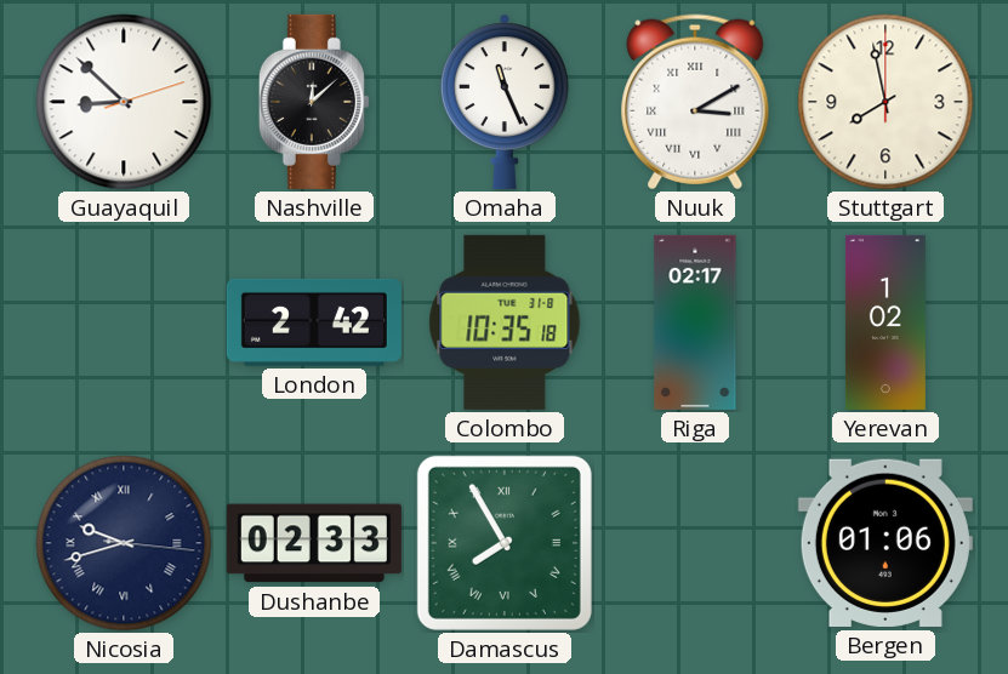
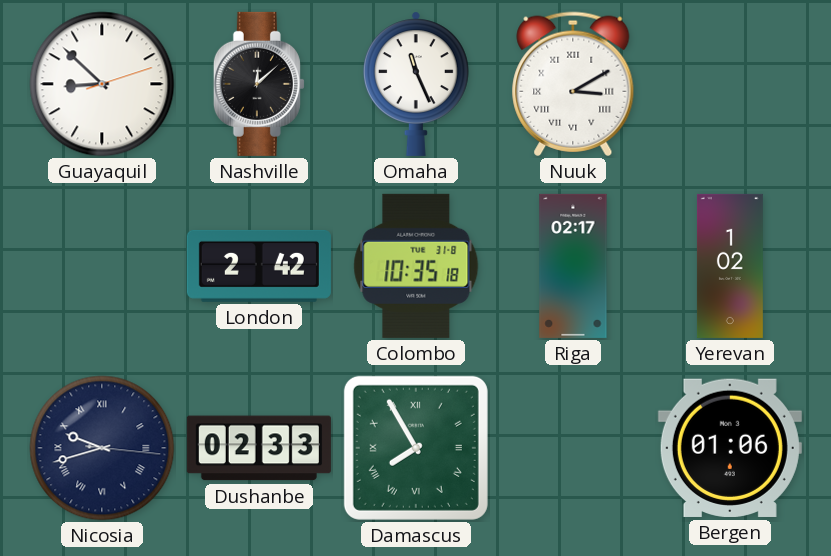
Stuttgart: 7:58 -> none (885, 102)
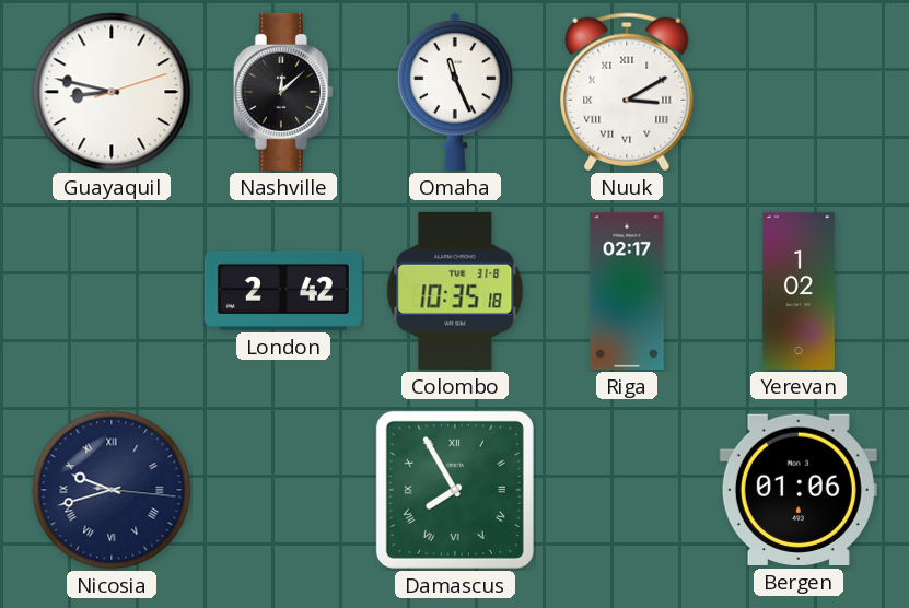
Guayaquil: 8:52 -> 8:47 (112, 92)
Dushanbe: 02:33 -> none (259, 448)
